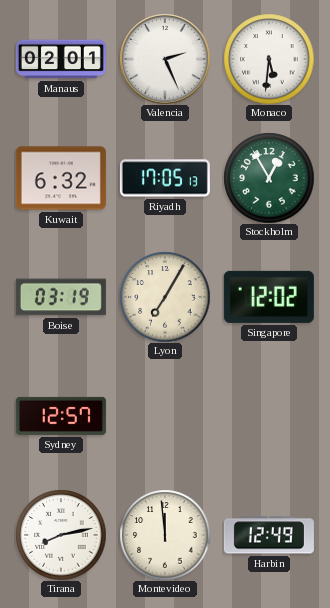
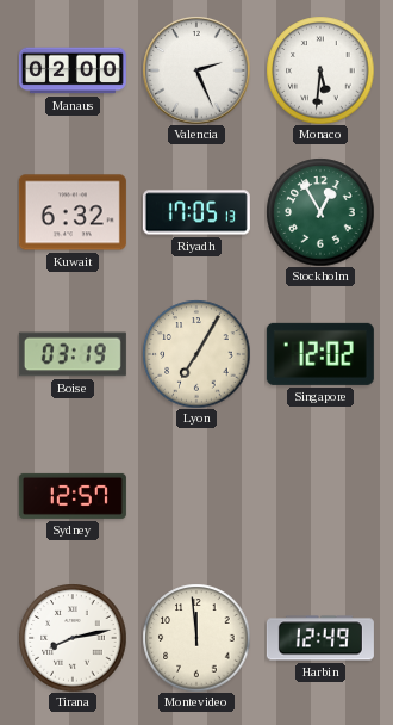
Manaus: 02:01 -> 02:00 (73, 70)
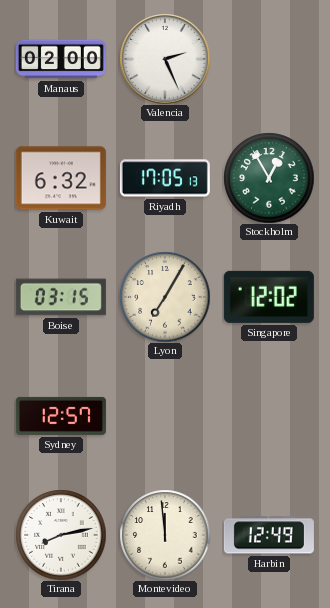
Monaco: 5:31 -> none (320, 70)
Boise: 03:19 -> 03:15 (61, 297)
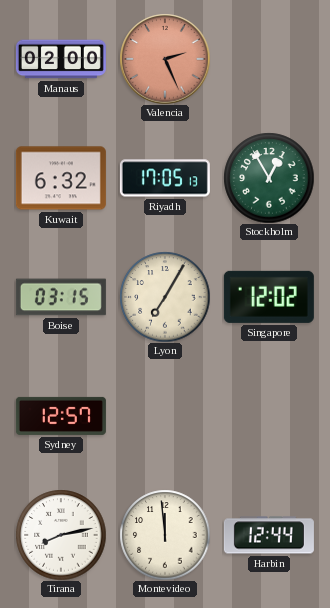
Valencia dial: white -> salmon (165, 59)
Harbin: 12:49 -> 12:44 (269, 535)
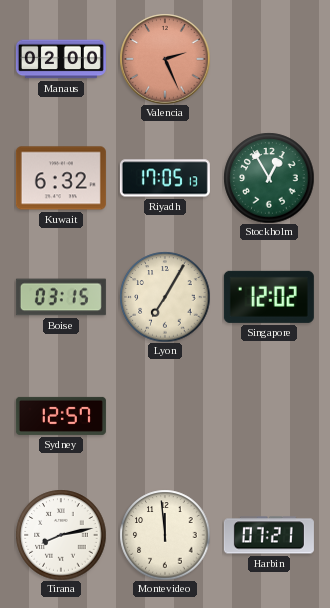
Harbin: 12:44 -> 07:21 (269, 535)
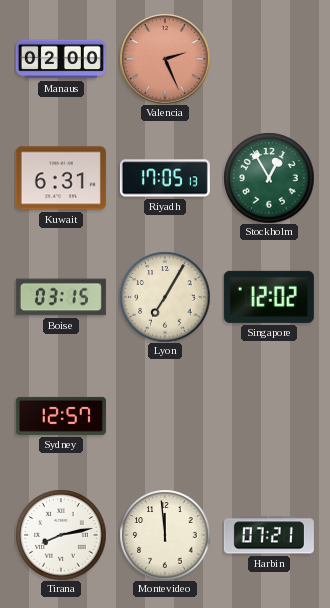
Kuwait: 6:32 -> 6:31 (61, 178)
